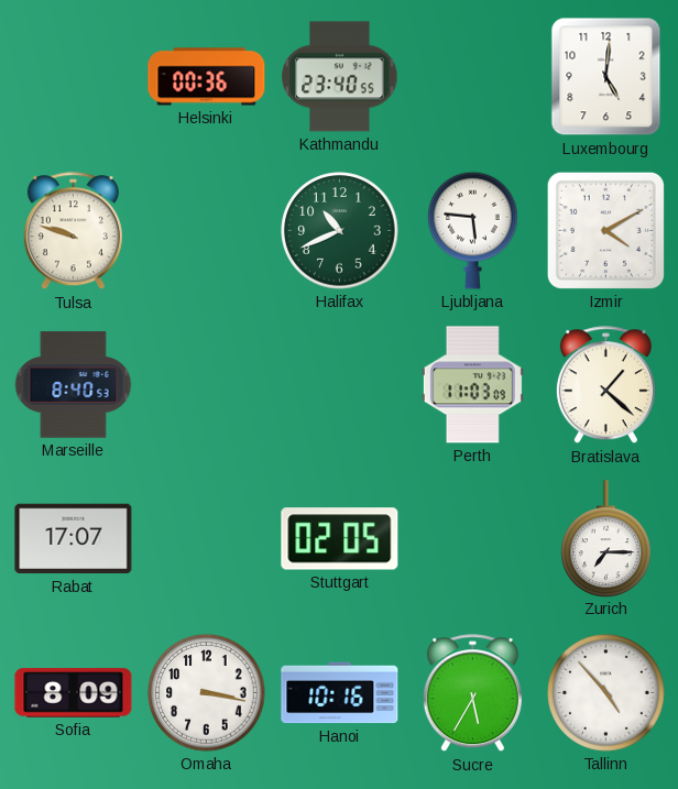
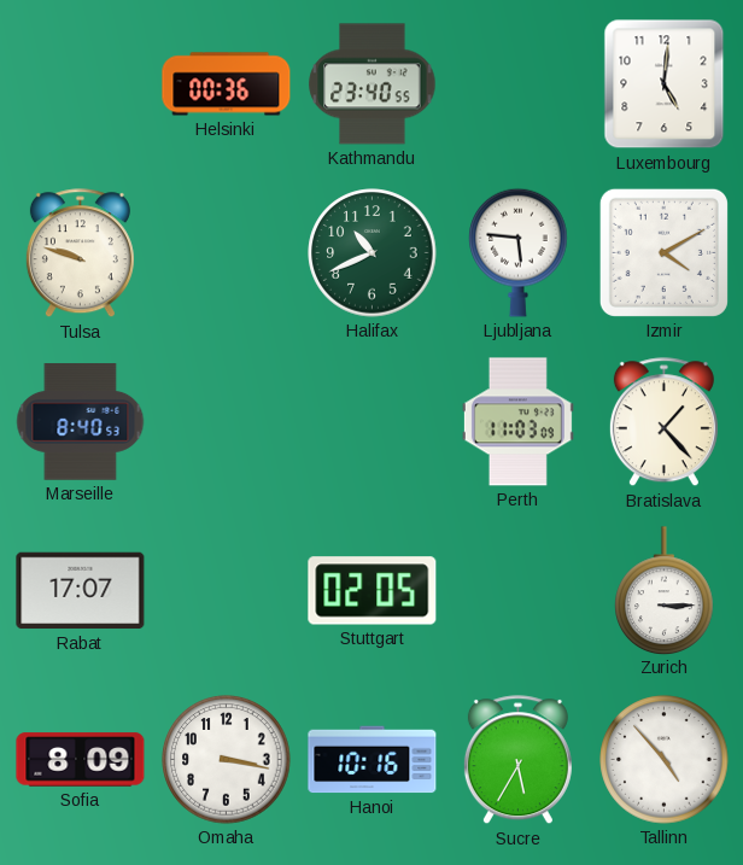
Bratislava: 1:22 -> 1:23 (663, 422)
Zurich: 7:15 -> 3:15 (665, 590)
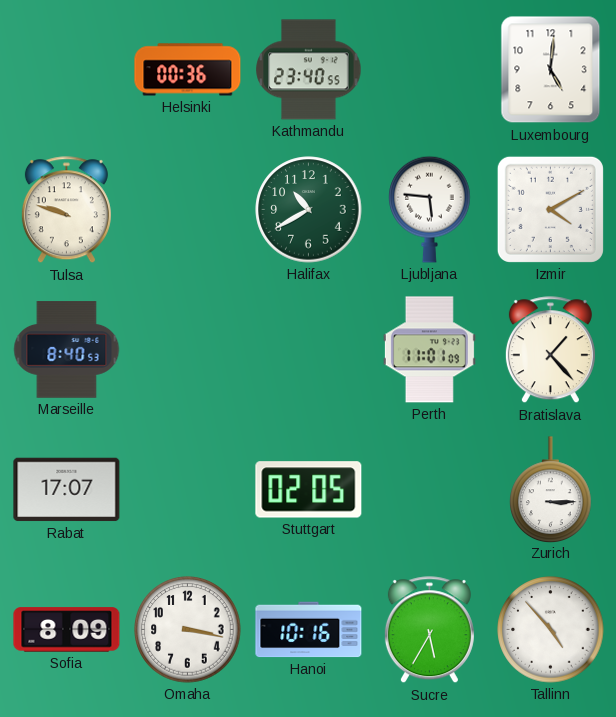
Halifax: 10:41 -> 10:40 (309, 210)
Perth: 11:03 -> 11:01 (429, 350)
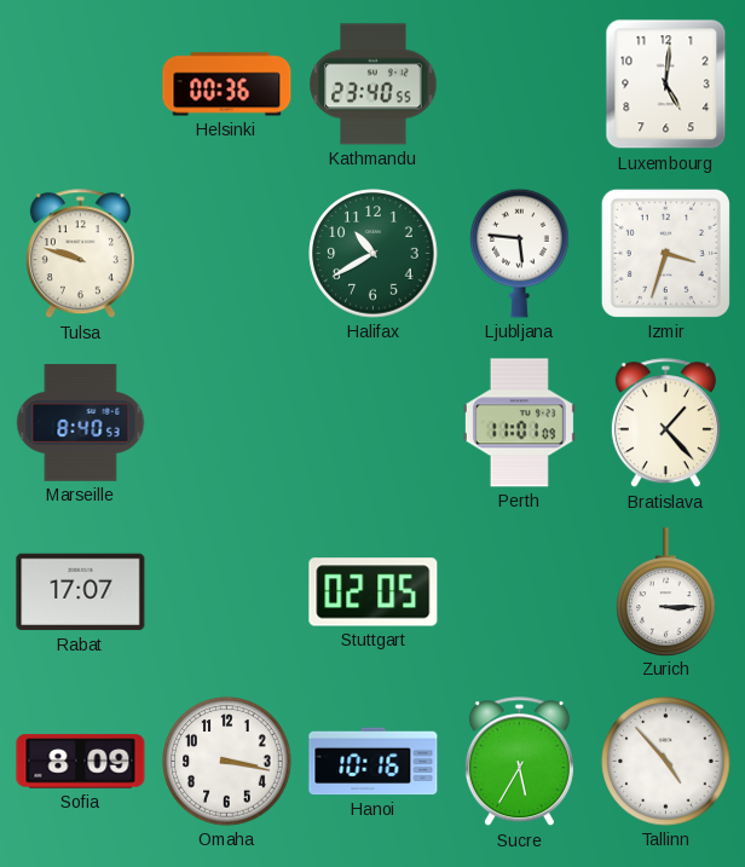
Izmir: 4:10 -> 3:33 (665, 253)
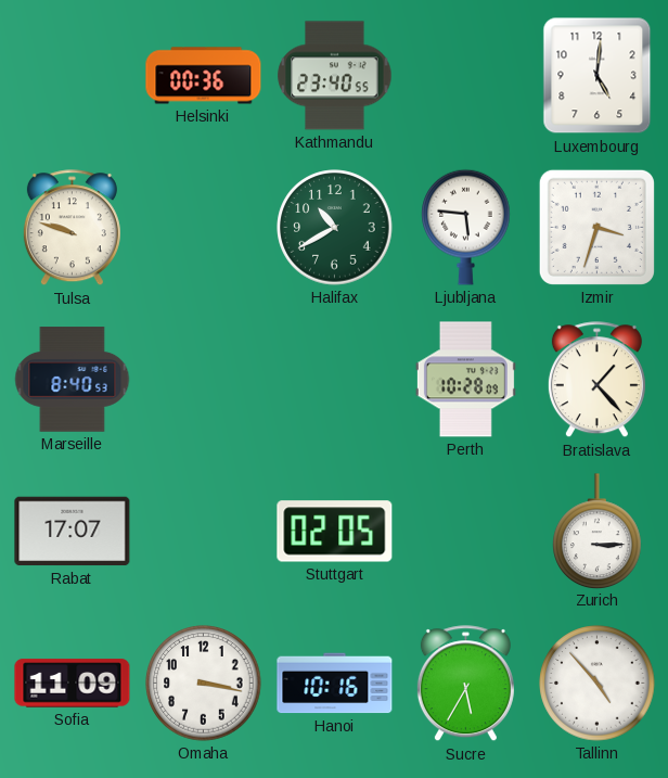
Perth: 11:01 -> 10:28 (465, 380)
Sofia: 8:09 -> 11:09 (73, 684)
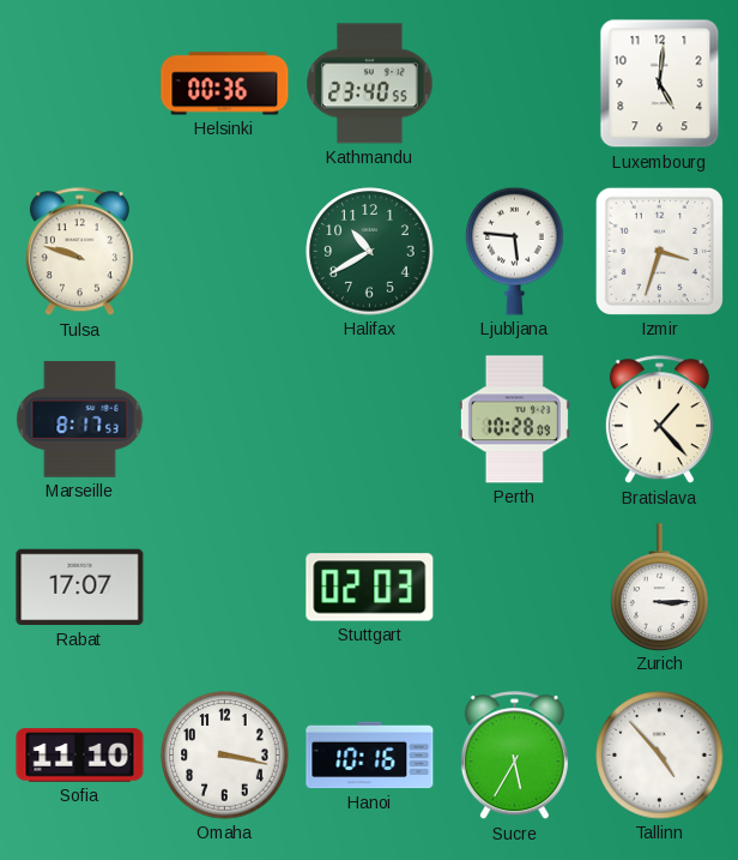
Marseille: 8:40 -> 8:17 (80, 420)
Stuttgart: 02:05 -> 02:03 (370, 588)
Sofia: 11:09 -> 11:10 (80, 756)
